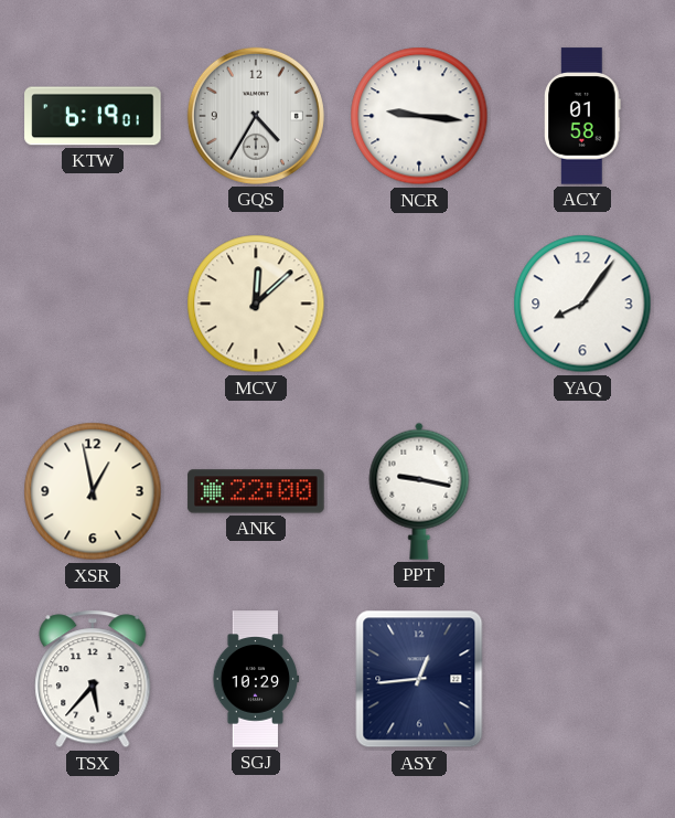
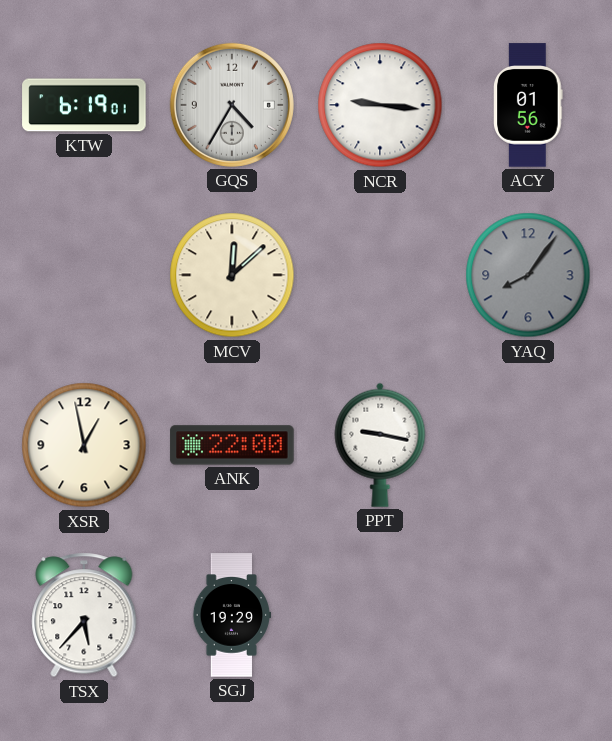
ACY: 01:58 -> 01:56 (528, 105)
YAQ dial: white -> grey (528, 275)
SGJ: 10:29 -> 19:29 (232, 615)
ASY: 12:44 -> none (419, 679)
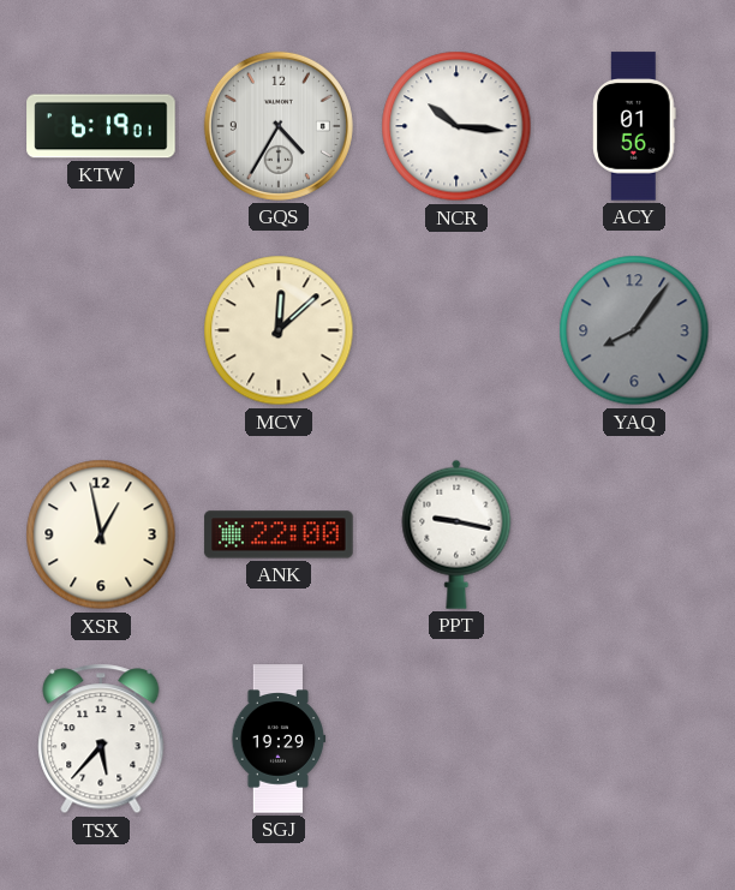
NCR: 9:16 -> 10:16 (456, 126)
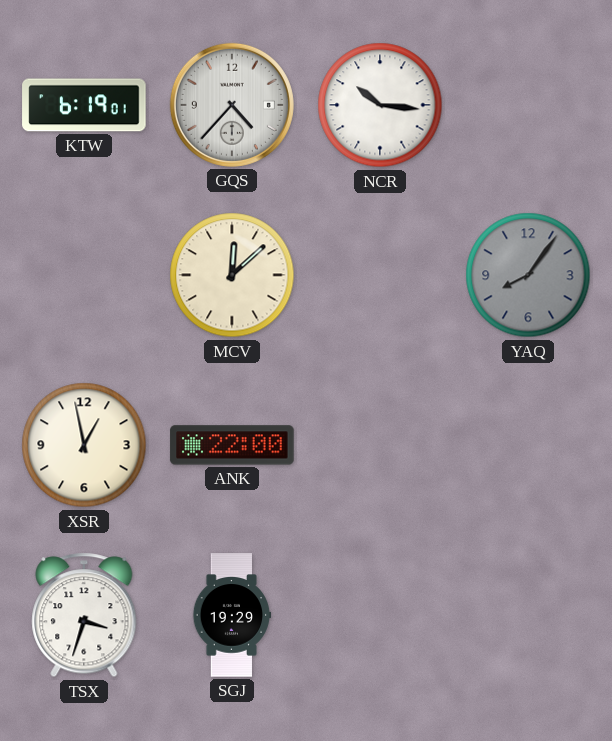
GQS: 4:35 -> 4:37 (232, 105)
ACY: 01:56 -> none (634, 126)
PPT: 9:17 -> none (456, 534)
TSX: 5:37 -> 3:33 (84, 615)
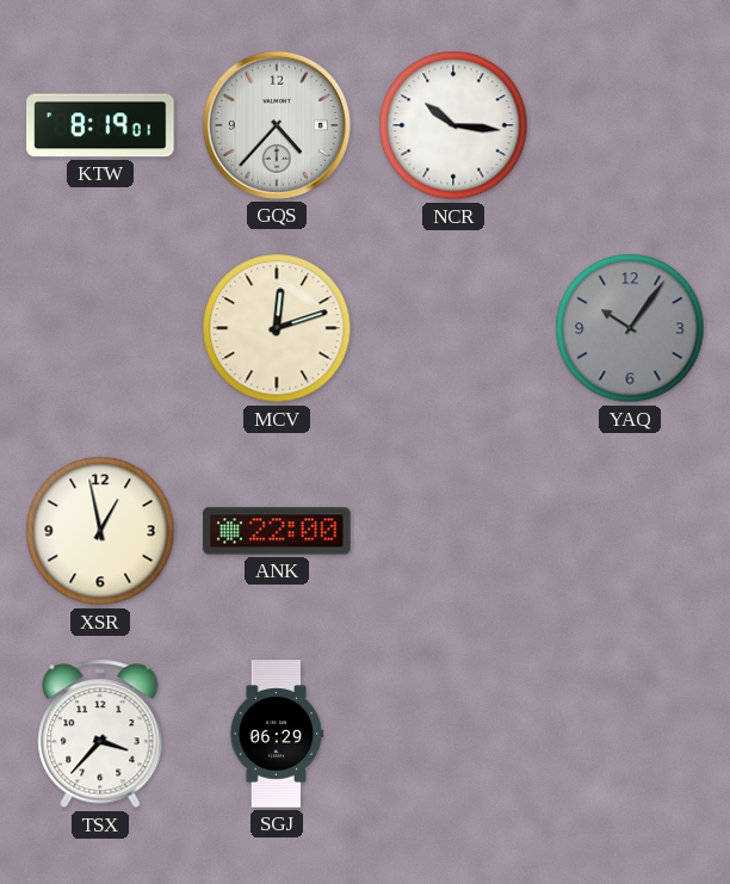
KTW: 6:19 -> 8:19 (100, 125)
MCV: 12:08 -> 12:12 (277, 328)
YAQ: 8:06 -> 10:06 (630, 328)
TSX: 3:33 -> 3:37 (100, 734)
SGJ: 19:29 -> 06:29 (277, 734)
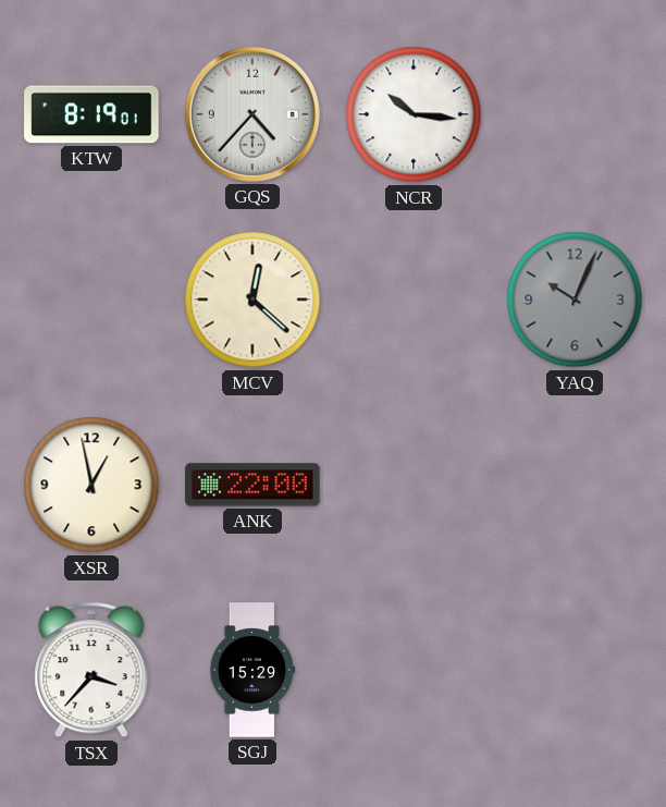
MCV: 12:12 -> 12:22 (252, 299)
YAQ: 10:06 -> 10:04 (575, 299)
SGJ: 06:29 -> 15:29 (252, 670)
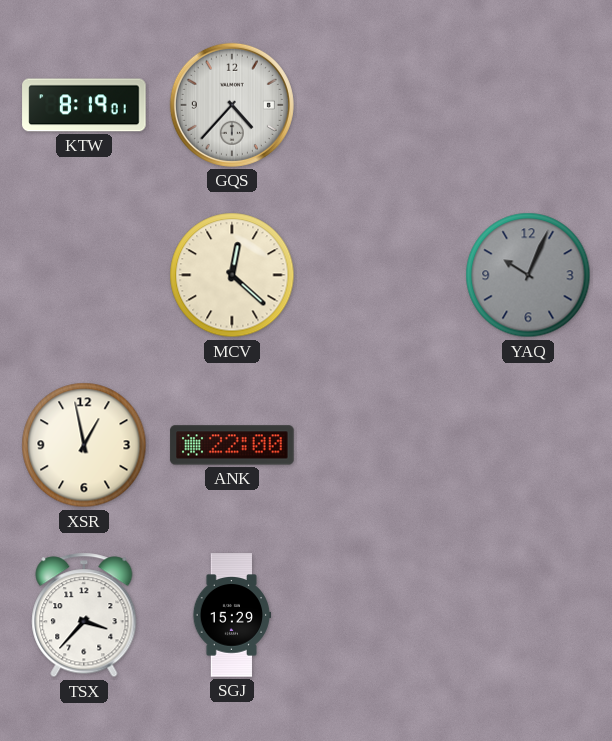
NCR: 10:16 -> none (414, 114)
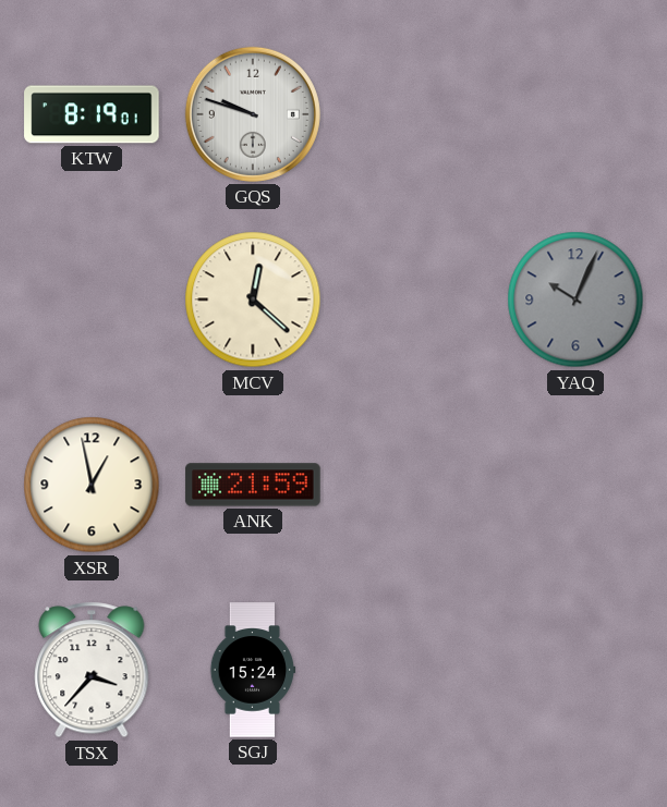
GQS: 4:37 -> 9:48 (253, 114)
ANK: 22:00 -> 21:59 (253, 485)
SGJ: 15:29 -> 15:24 (253, 670)
